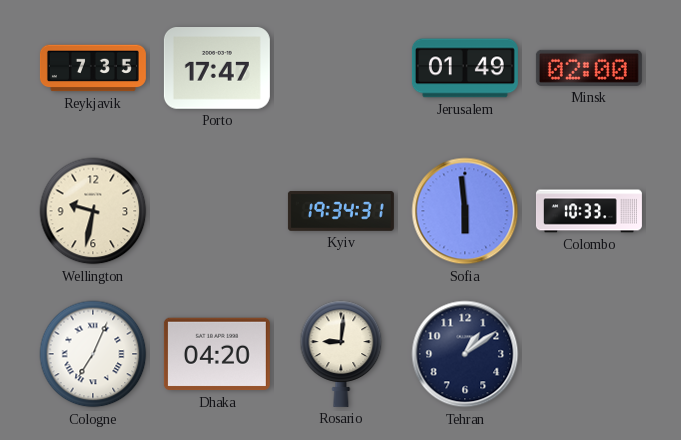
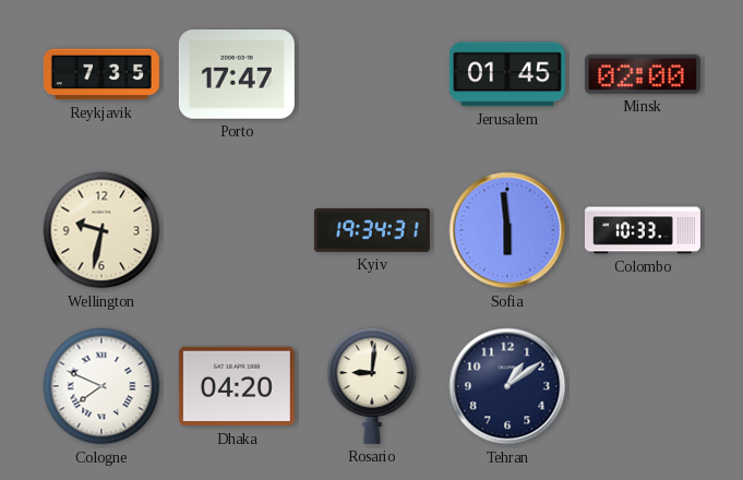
Jerusalem: 01:49 -> 01:45 (507, 74)
Cologne: 7:04 -> 7:49 (101, 386)
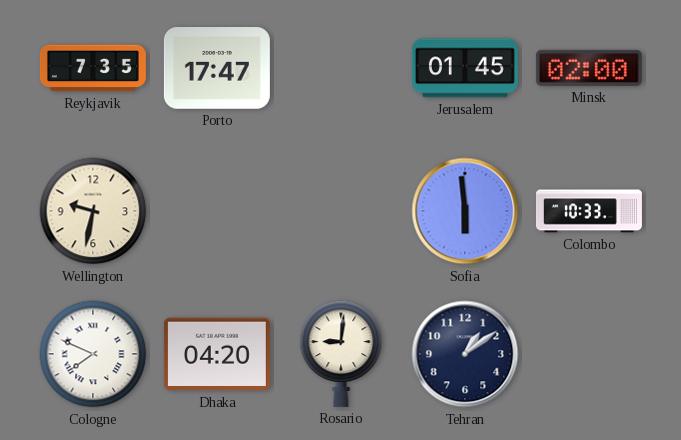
Kyiv: 19:34 -> none (372, 231)
